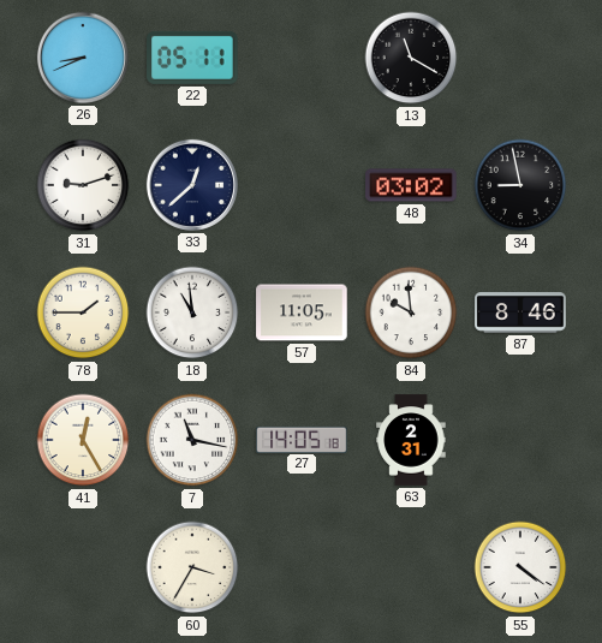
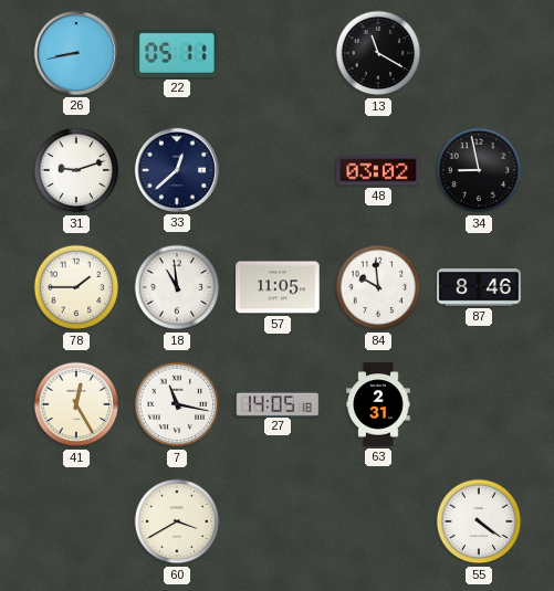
26: 8:41 -> 8:43 (76, 53)
60: 3:35 -> 3:40 (177, 521)
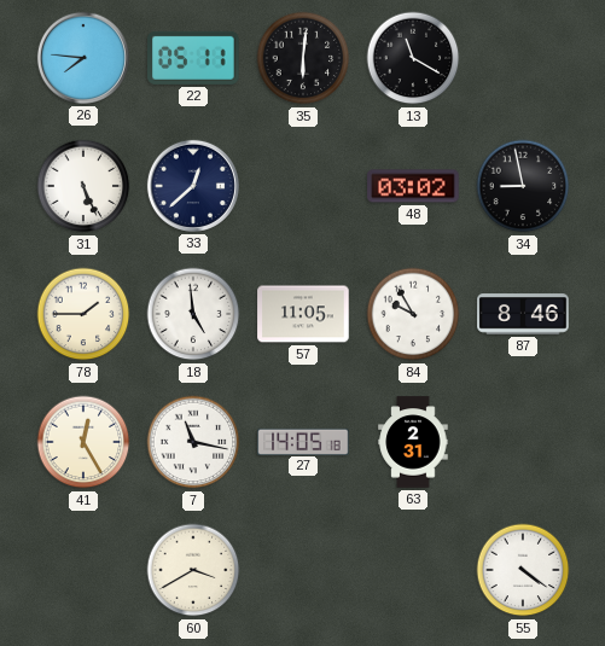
26: 8:43 -> 7:46 (83, 58)
35: none -> 6:01 (303, 58)
31: 9:12 -> 5:26 (83, 186)
18: 10:59 -> 4:59 (193, 314)
84: 9:59 -> 9:55 (413, 314)
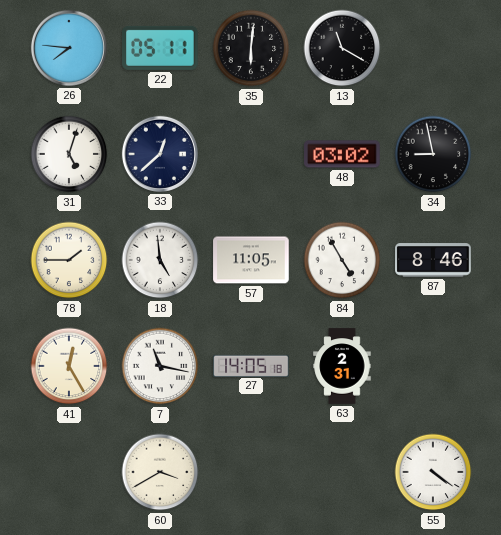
31: 5:26 -> 5:03 (69, 154)
84: 9:55 -> 4:55 (342, 260)
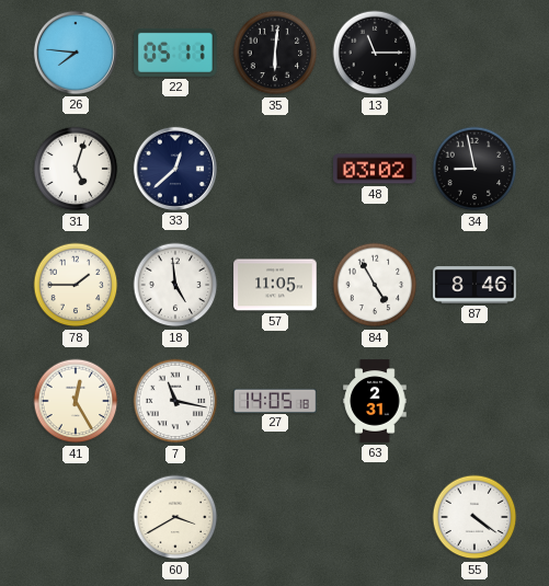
13: 11:20 -> 11:15 (375, 53)
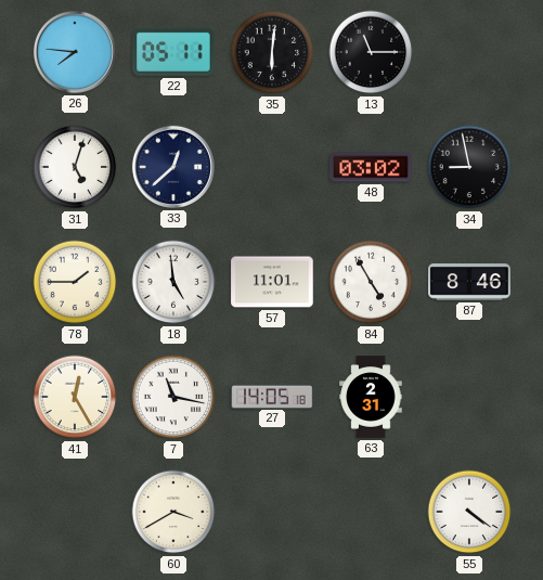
57: 11:05 -> 11:01 (272, 282)
